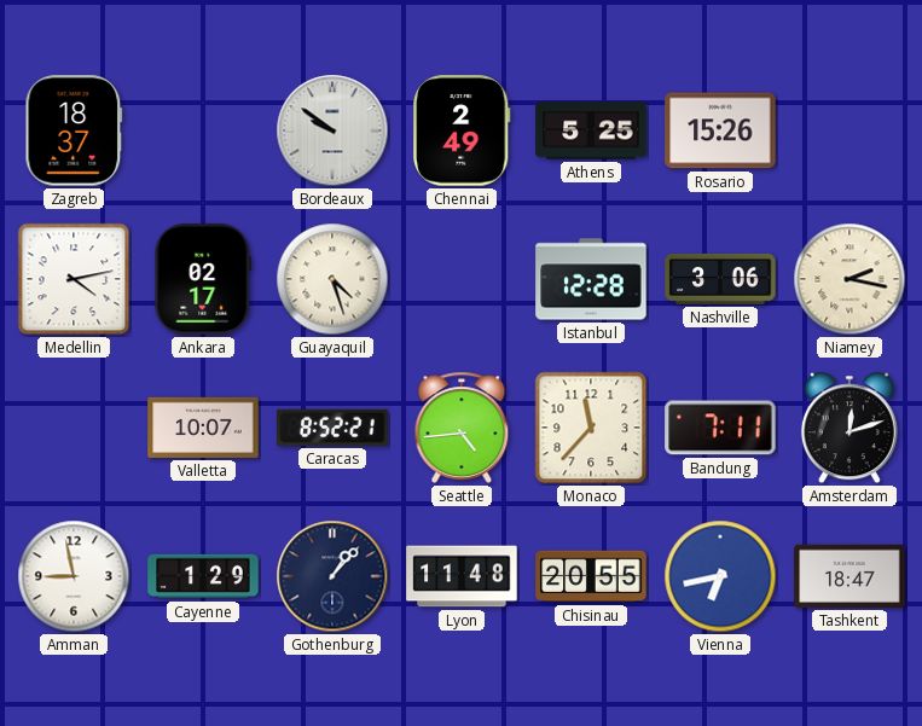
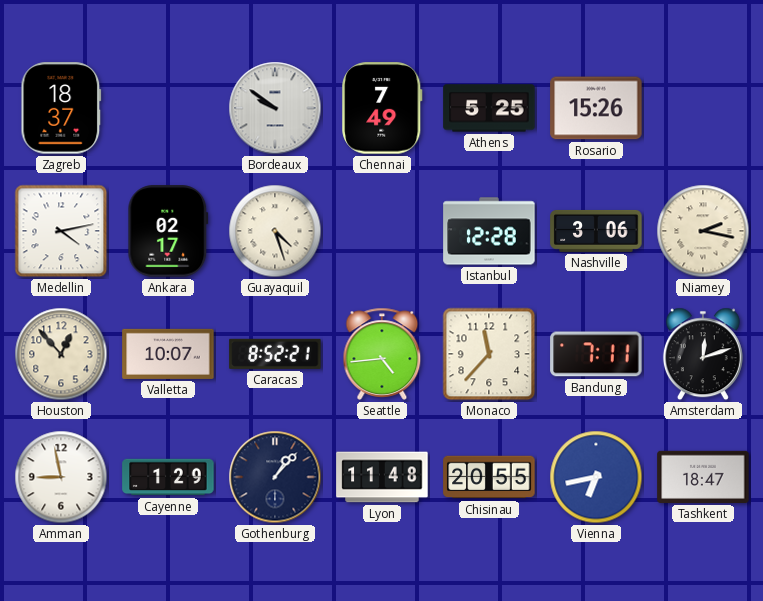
Chennai: 2:49 -> 7:49 (382, 108)
Houston: none -> 12:53 (61, 354)
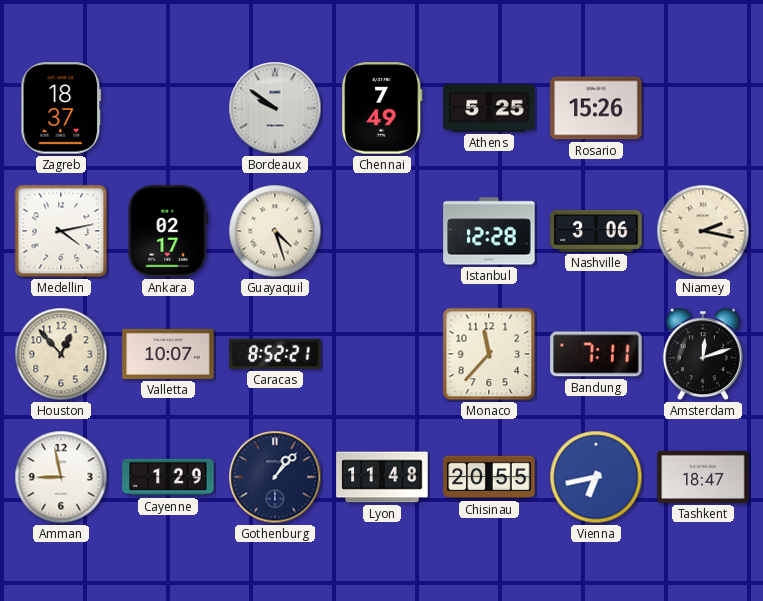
Seattle: 4:44 -> none (382, 354)
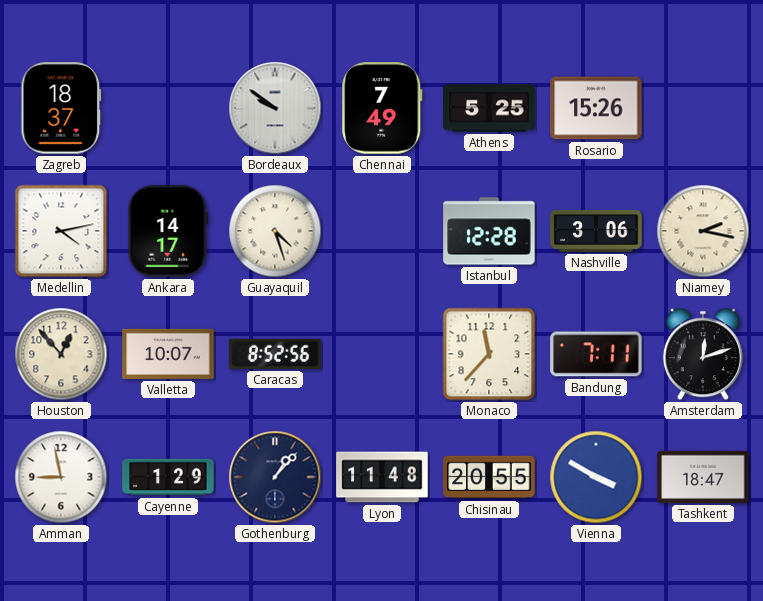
Ankara: 02:17 -> 14:17 (168, 231)
Caracas: 8:52:21 -> 8:52:56 (275, 354)
Vienna: 6:43 -> 3:50 (596, 477)
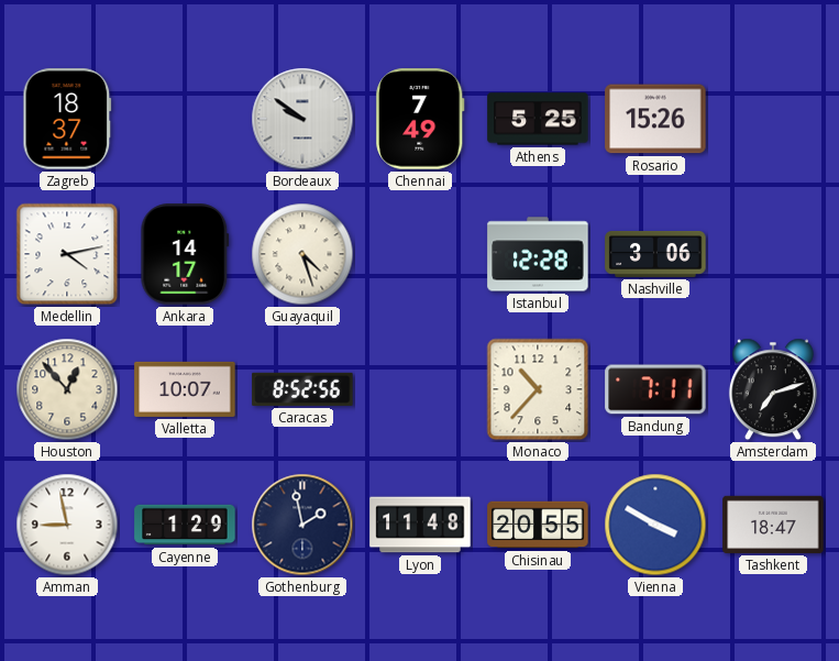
Niamey: 2:17 -> none (703, 231)
Monaco: 11:37 -> 10:37 (538, 389)
Amsterdam: 12:12 -> 7:12 (773, 389)
Gothenburg: 1:07 -> 1:58 (302, 525)
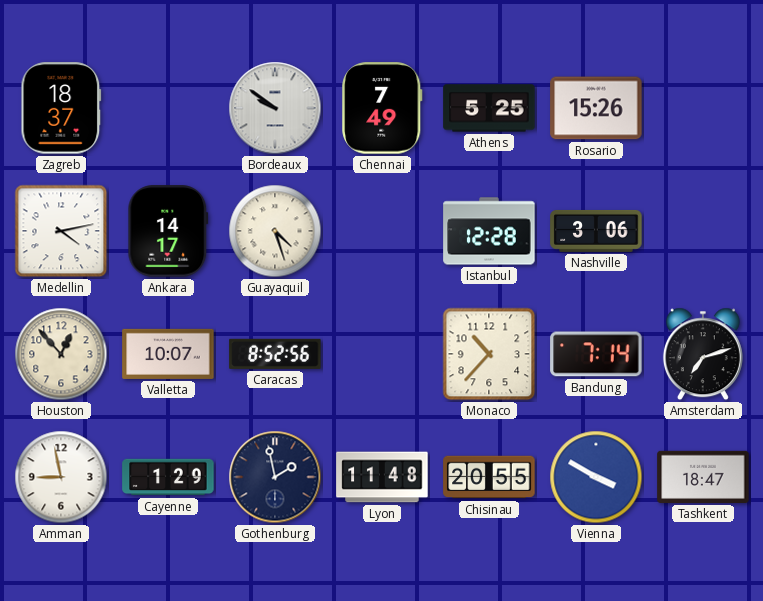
Bandung: 7:11 -> 7:14 (596, 354)
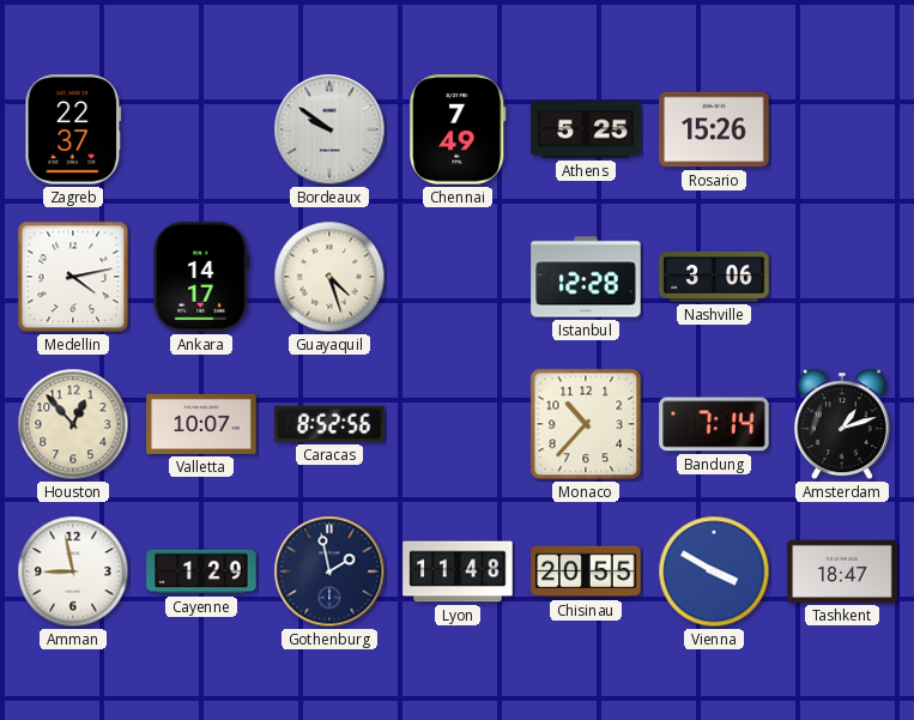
Zagreb: 18:37 -> 22:37 (73, 129)
Amsterdam: 7:12 -> 1:12 (842, 424)
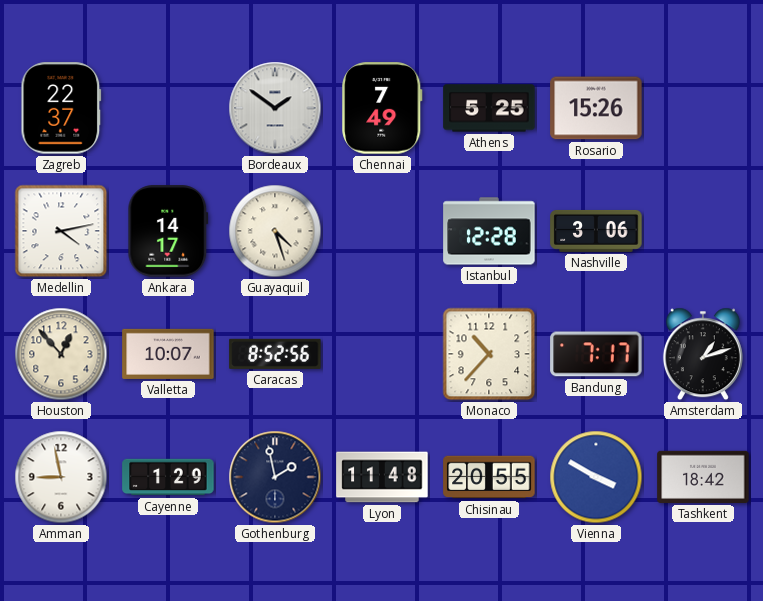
Bordeaux: 9:51 -> 1:51 (275, 108)
Bandung: 7:14 -> 7:17 (596, 354)
Tashkent: 18:47 -> 18:42 (703, 477)
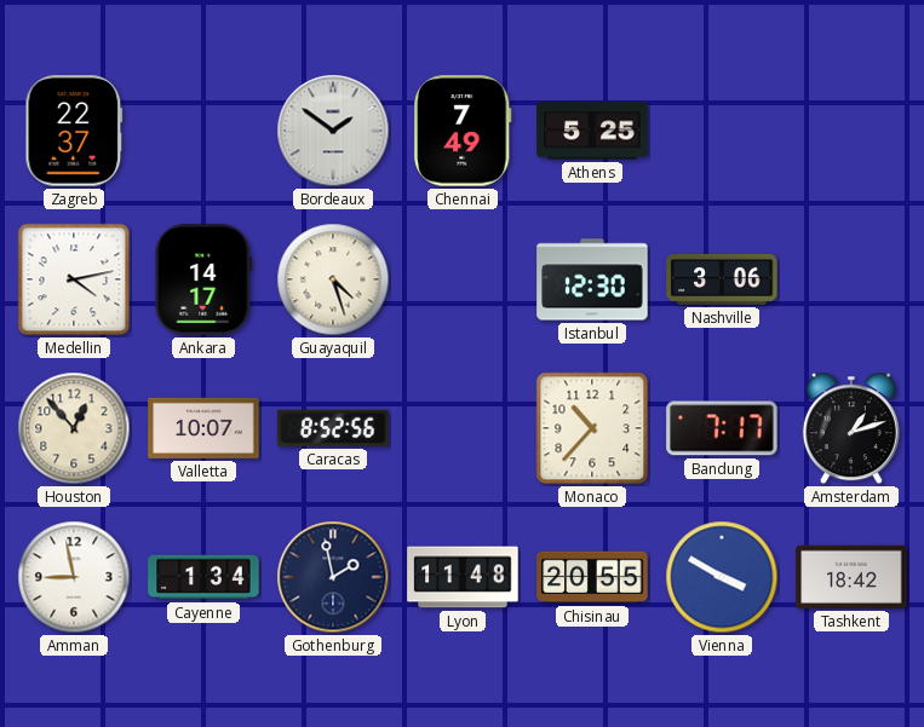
Rosario: 15:26 -> none (596, 108)
Istanbul: 12:28 -> 12:30 (592, 279)
Cayenne: 1:29 -> 1:34 (203, 577)
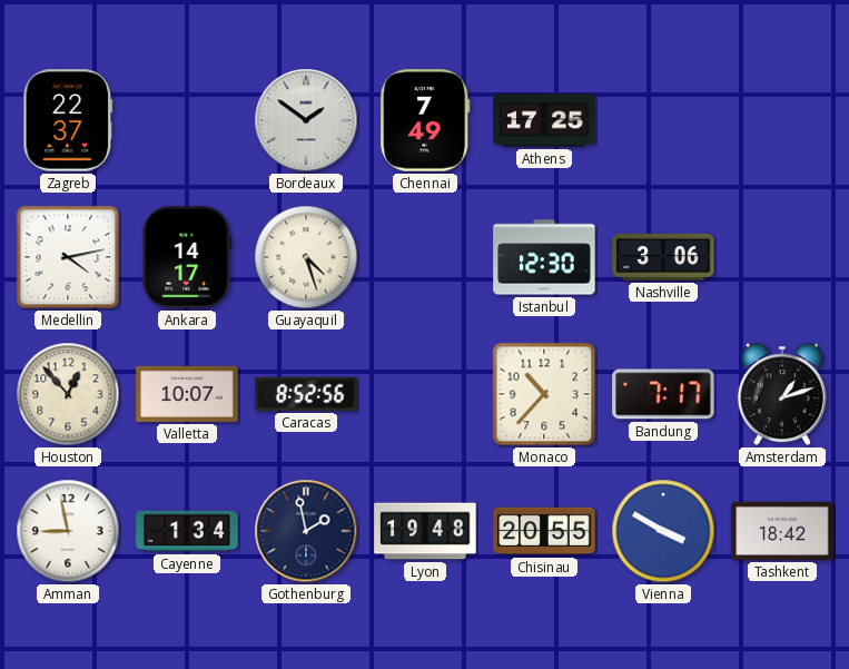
Athens: 5:25 -> 17:25 (544, 120)
Lyon: 11:48 -> 19:48 (425, 531)
